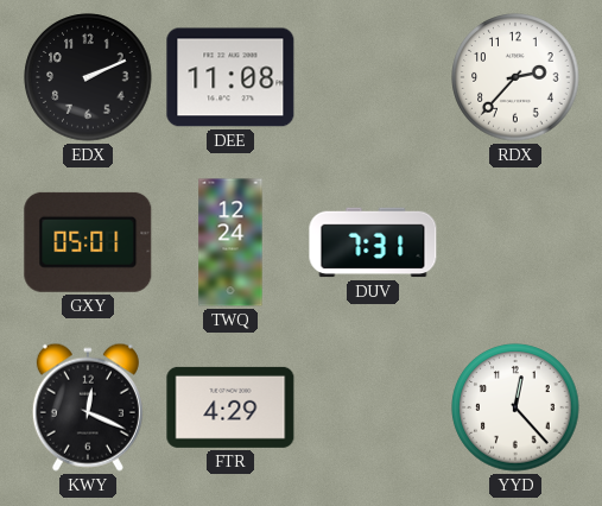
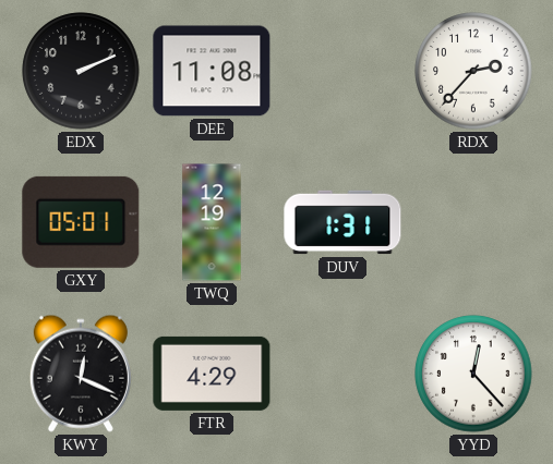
TWQ: 12:24 -> 12:19 (212, 222)
DUV: 7:31 -> 1:31 (342, 222)
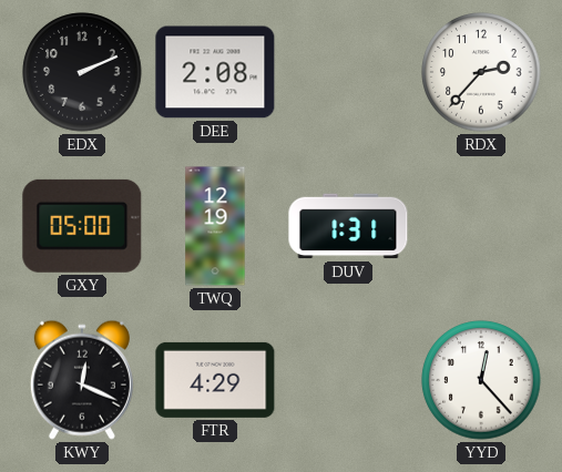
DEE: 11:08 -> 2:08 (215, 72)
GXY: 05:01 -> 05:00 (82, 226)
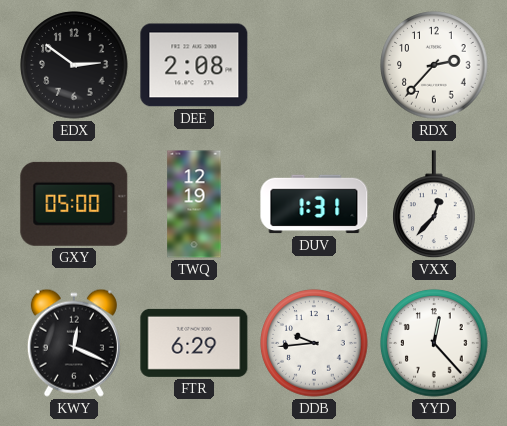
EDX: 2:11 -> 2:51 (74, 65)
VXX: none -> 12:37 (434, 205)
FTR: 4:29 -> 6:29 (194, 343)
DDB: none -> 9:44 (314, 343)
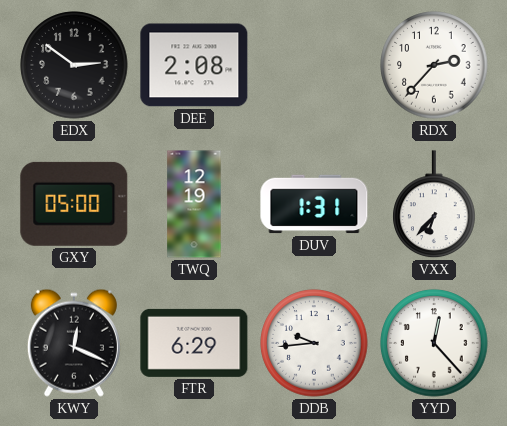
VXX: 12:37 -> 6:37 (434, 205)
